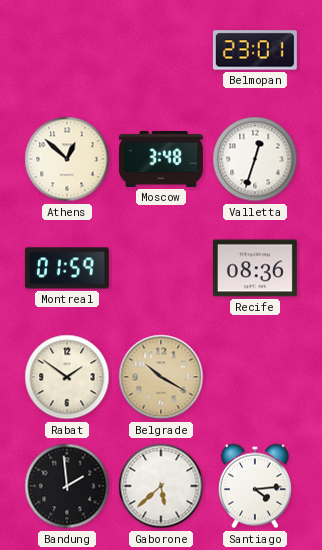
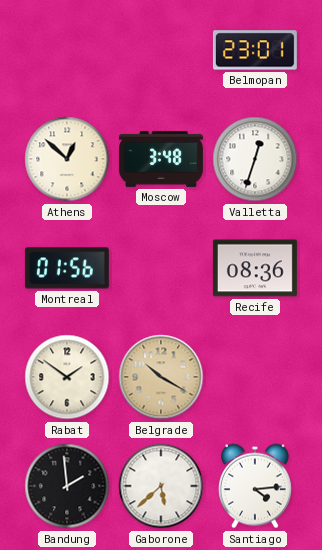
Montreal: 01:59 -> 01:56 (67, 268)
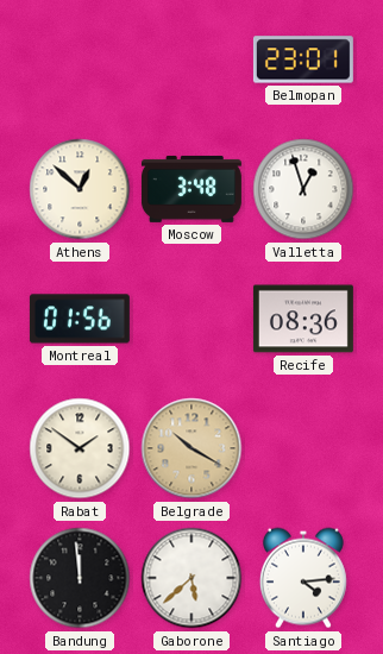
Valletta: 12:33 -> 12:57 (303, 189)
Bandung: 1:59 -> 11:59 (80, 578)
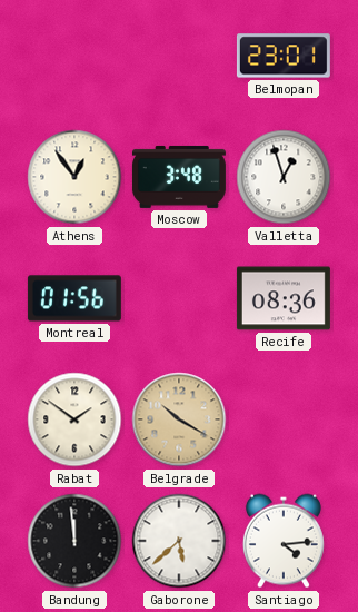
Athens: 12:52 -> 12:54 (74, 177)
